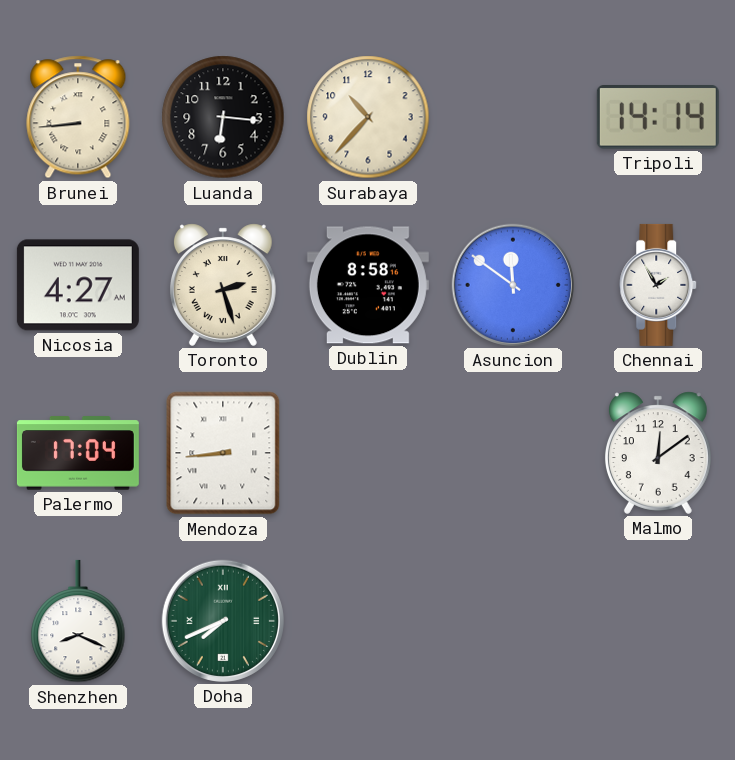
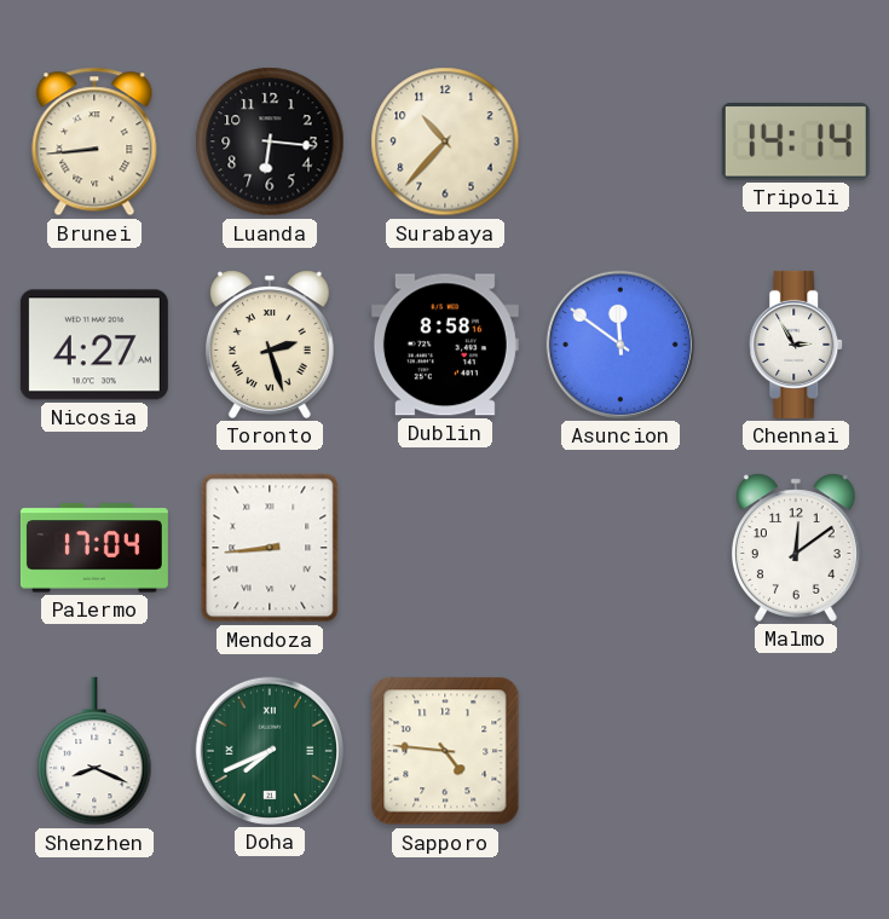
Chennai: 1:55 -> 2:55 (797, 345)
Sapporo: none -> 4:46 (445, 751)
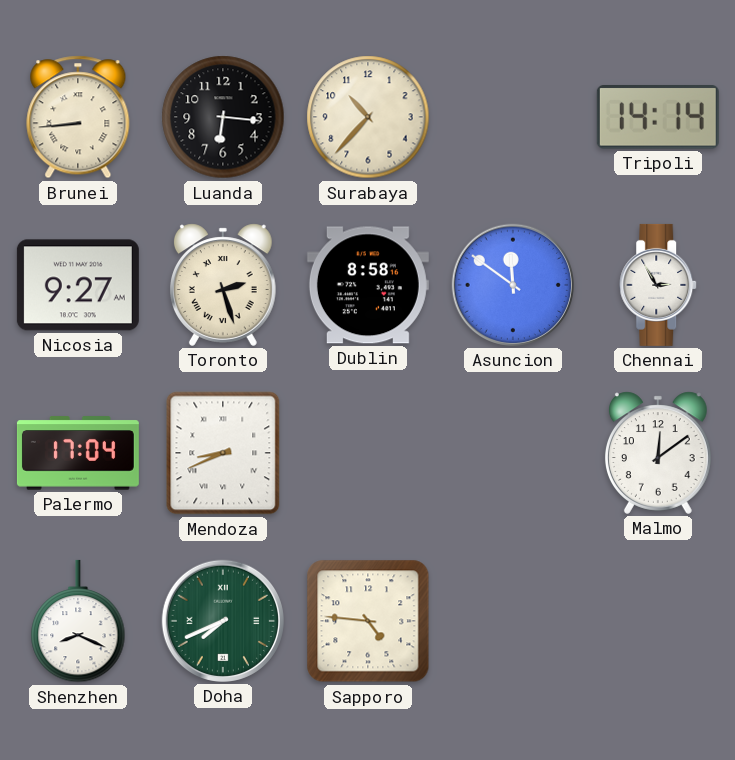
Nicosia: 4:27 -> 9:27 (78, 285)
Mendoza: 8:44 -> 8:41 (223, 453)
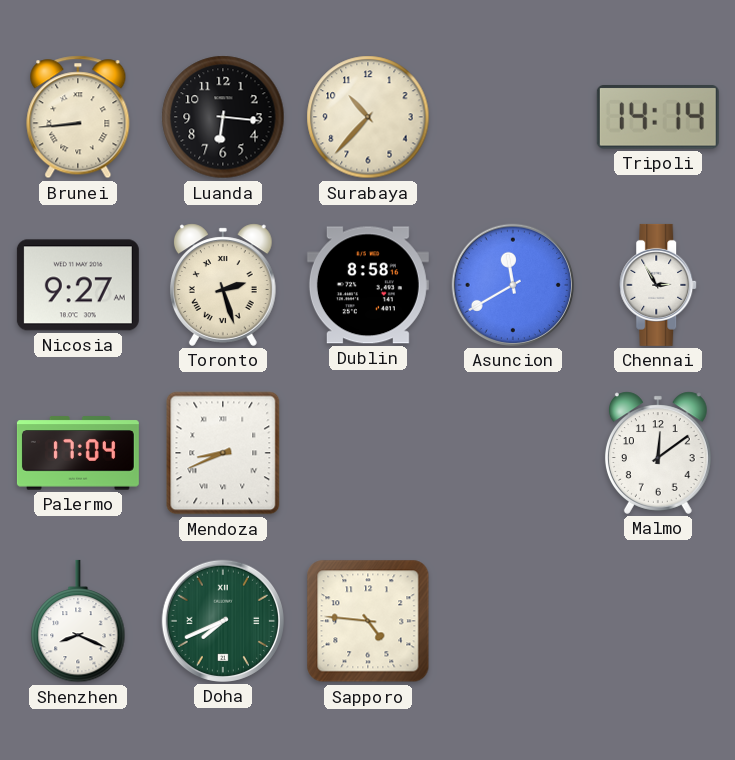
Asuncion: 11:51 -> 11:40 (513, 285)
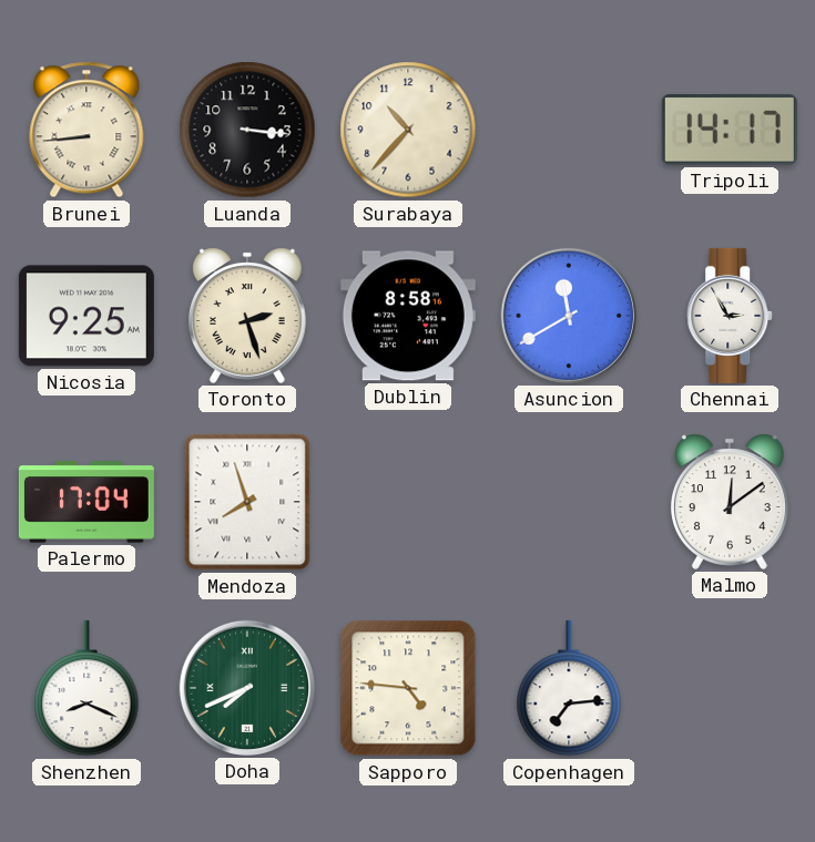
Luanda: 6:16 -> 3:16 (247, 130)
Tripoli: 14:14 -> 14:17 (730, 131)
Nicosia: 9:27 -> 9:25 (86, 316)
Mendoza: 8:41 -> 7:57 (247, 502)
Copenhagen: none -> 7:14 (569, 688)
